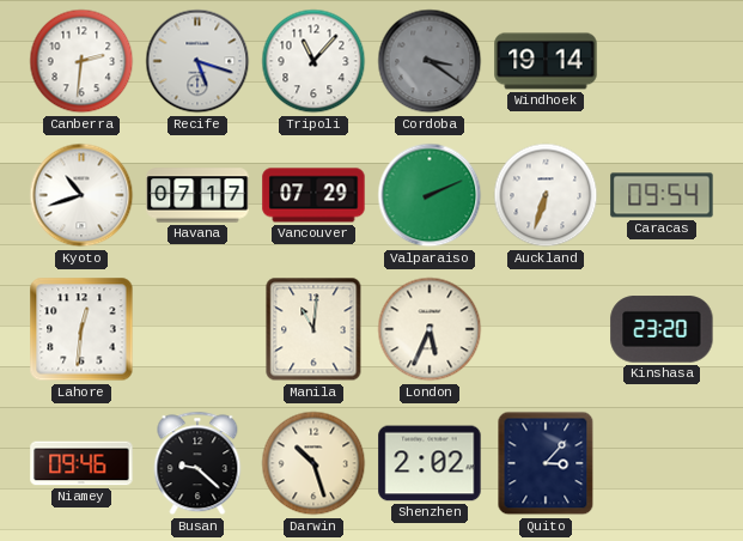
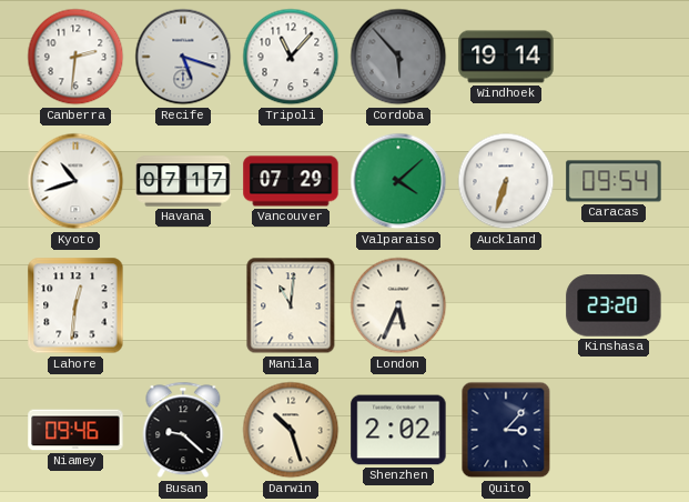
Cordoba: 3:21 -> 5:53 (398, 57)
Valparaiso: 2:11 -> 4:08 (398, 181)
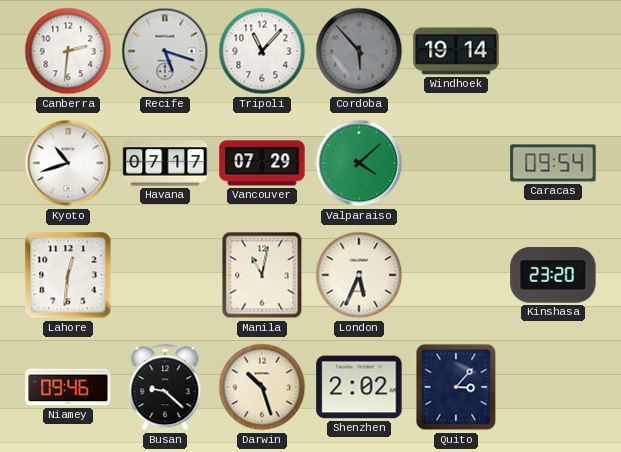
Auckland: 6:33 -> none (506, 181)
Manila: 11:01 -> 11:02 (262, 275)
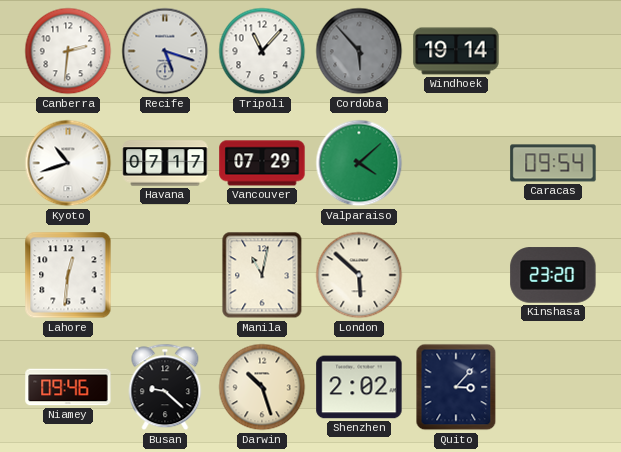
London: 5:34 -> 5:52 (359, 275)
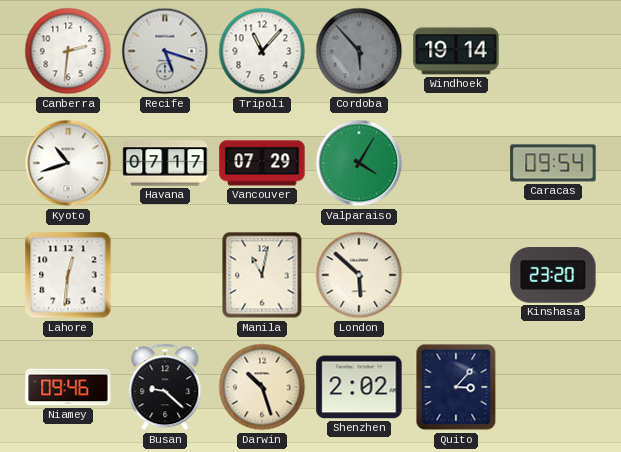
Valparaiso: 4:08 -> 4:05 (359, 163)
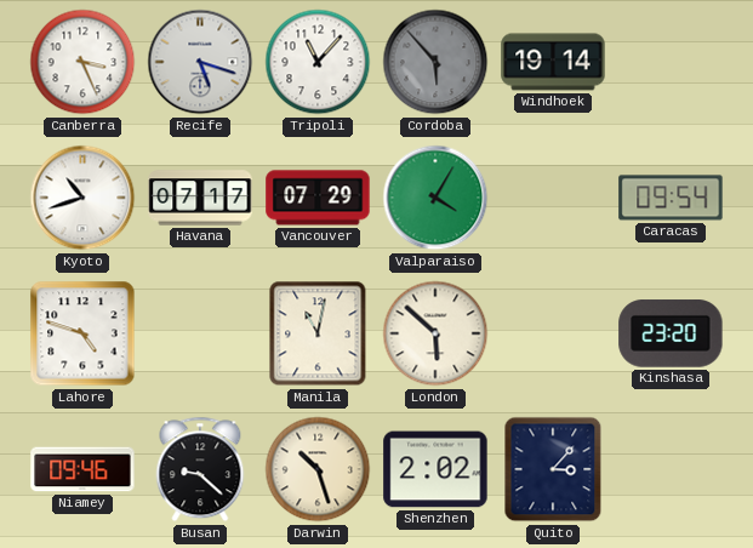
Canberra: 2:31 -> 3:26 (82, 62)
Lahore: 12:31 -> 4:48 (82, 333)
